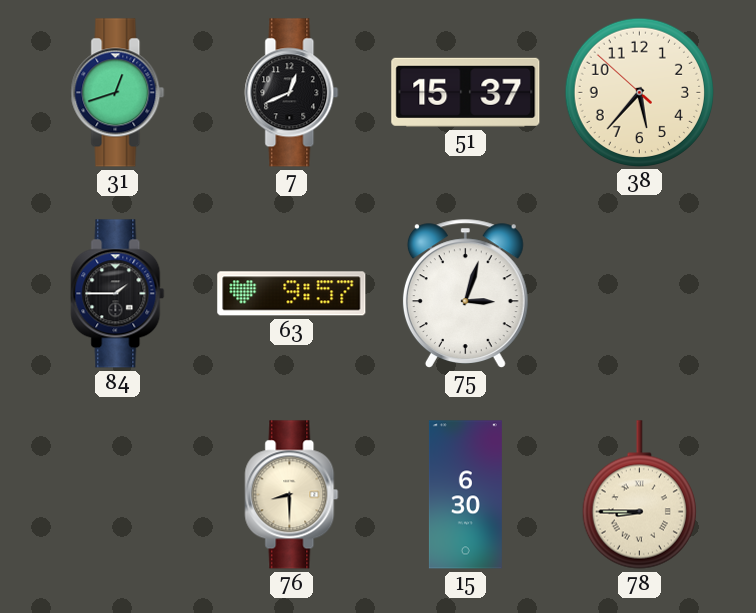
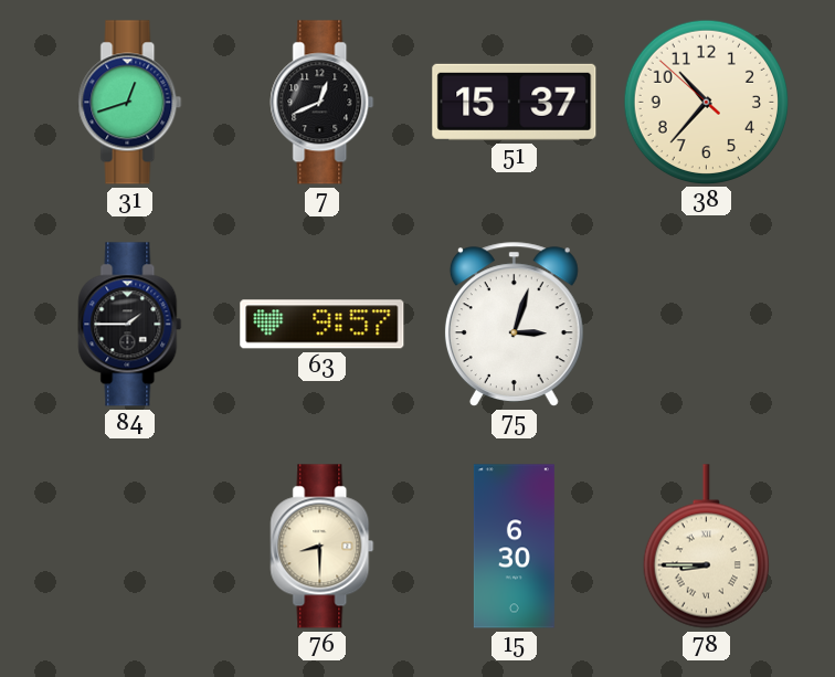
38: 5:36 -> 10:36 (706, 102)
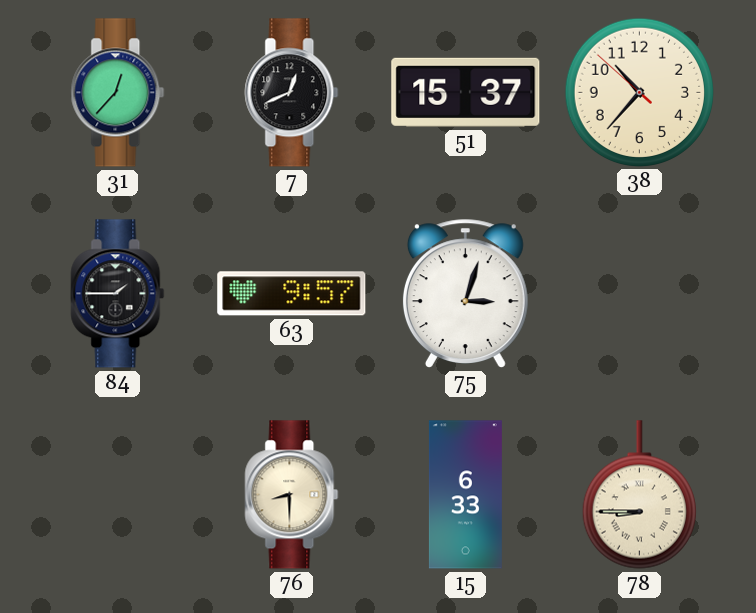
31: 12:42 -> 12:37 (118, 93)
15: 6:30 -> 6:33 (465, 495)
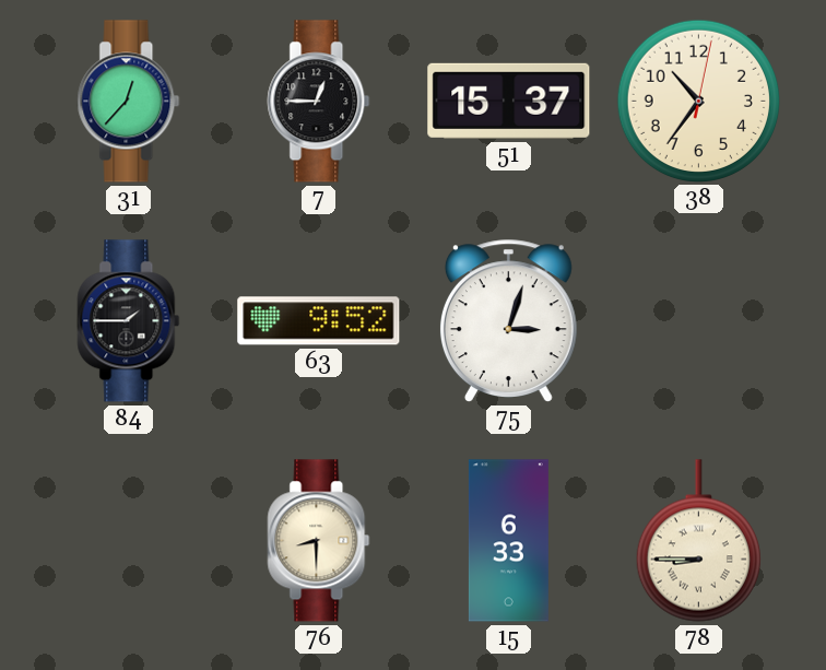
7: 12:41 -> 12:45 (319, 102)
38: 10:36:52 -> 10:36:02 (698, 101)
63: 9:57 -> 9:52 (319, 321)
